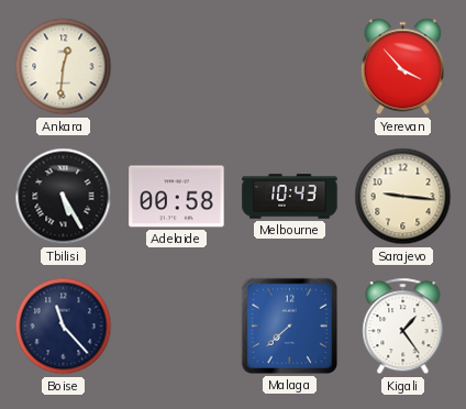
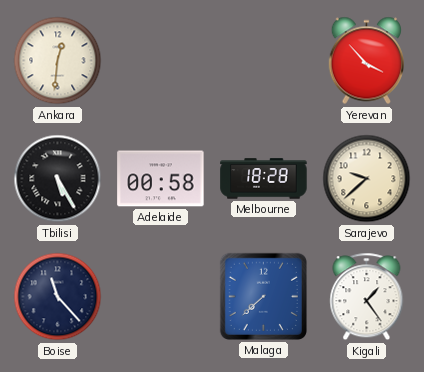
Melbourne: 10:43 -> 18:28 (264, 179)
Sarajevo: 9:16 -> 9:38 (367, 179)
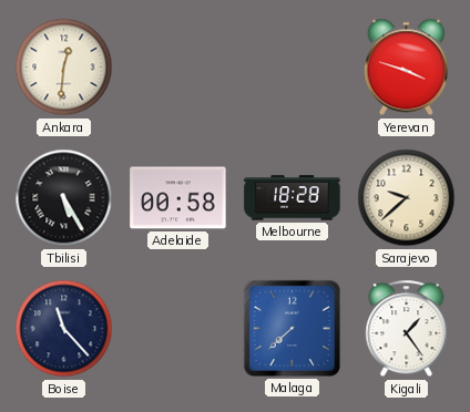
Yerevan: 3:53 -> 3:48 (406, 68)
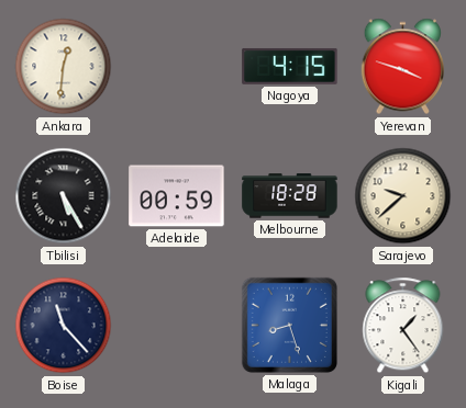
Nagoya: none -> 4:15 (290, 66)
Adelaide: 00:58 -> 00:59 (177, 196)
Malaga: 7:38 -> 8:27 (289, 325)
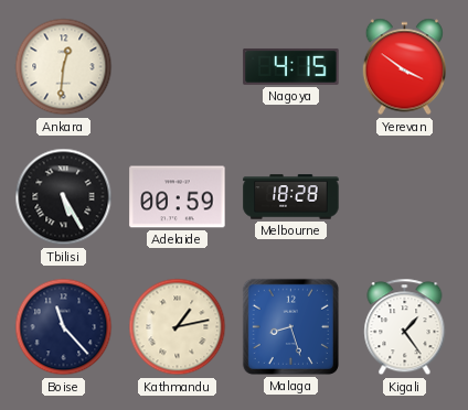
Yerevan: 3:48 -> 3:51 (404, 67)
Sarajevo: 9:38 -> none (403, 196)
Kathmandu: none -> 1:13 (178, 327)
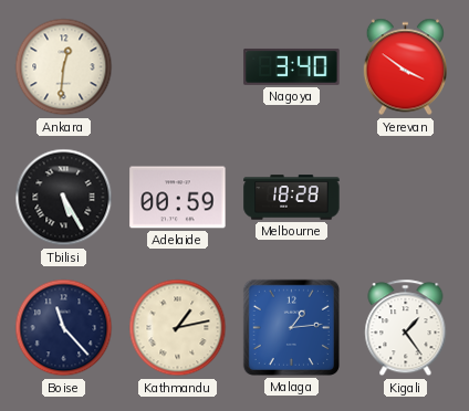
Nagoya: 4:15 -> 3:40 (292, 66)
Malaga: 8:27 -> 1:14 (291, 327)
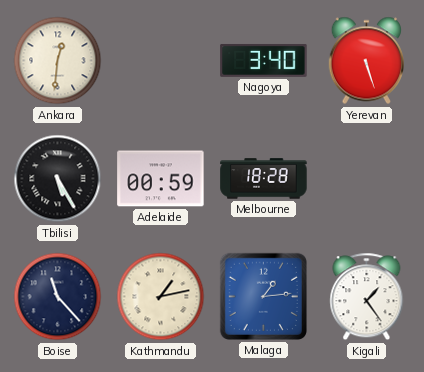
Yerevan: 3:51 -> 5:27 (366, 61)
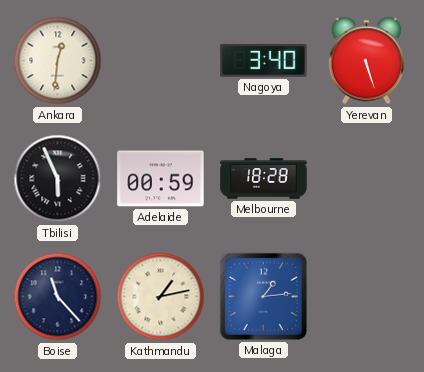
Tbilisi: 5:25 -> 5:56 (58, 179)
Kigali: 1:24 -> none (367, 297)
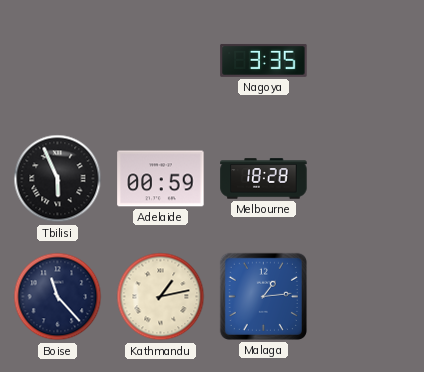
Ankara: 12:31 -> none (58, 61)
Nagoya: 3:40 -> 3:35 (264, 60)
Yerevan: 5:27 -> none (366, 61)
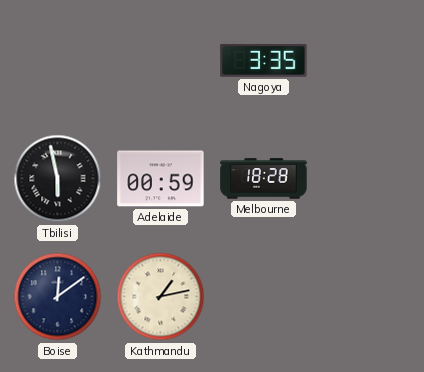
Tbilisi: 5:56 -> 5:58 (58, 179)
Boise: 11:23 -> 12:09 (58, 297)
Malaga: 1:14 -> none (263, 296)
